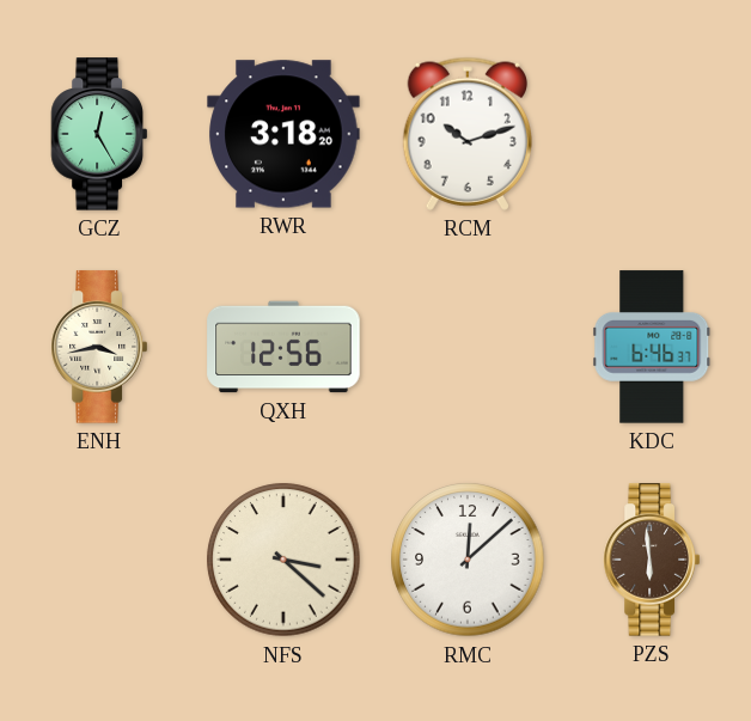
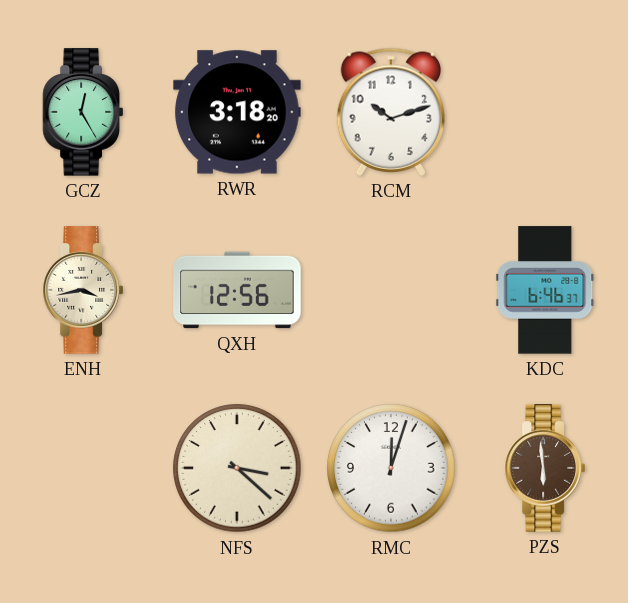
RMC: 12:08 -> 12:03 (391, 468)
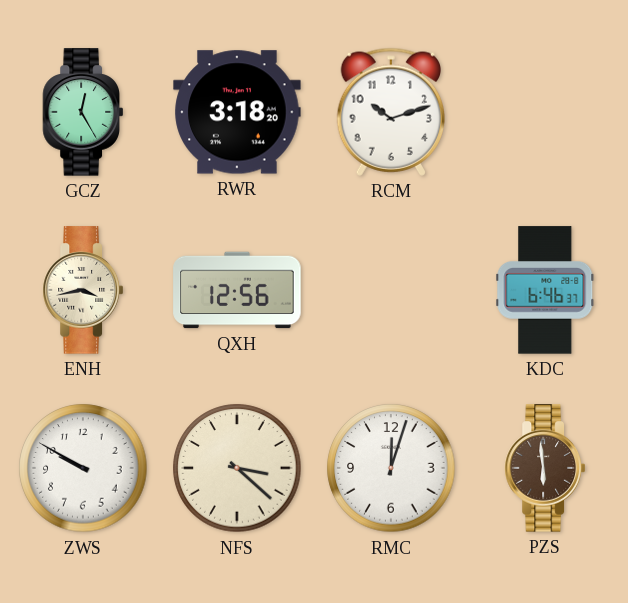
ZWS: none -> 9:50 (83, 468)
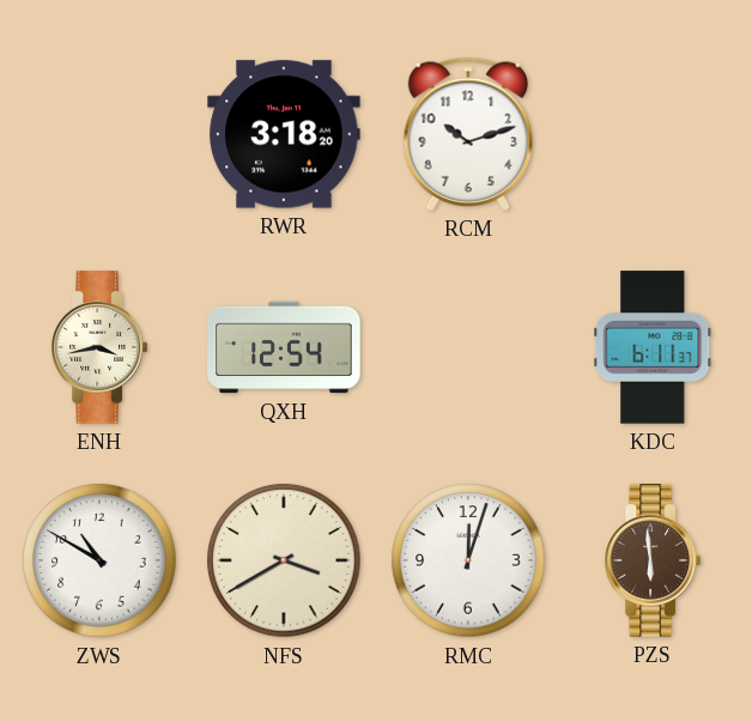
GCZ: 12:25 -> none (82, 112)
QXH: 12:56 -> 12:54 (284, 347)
KDC: 6:46 -> 6:11 (653, 347)
ZWS: 9:50 -> 10:50 (99, 560)
NFS: 3:22 -> 3:40 (284, 560)
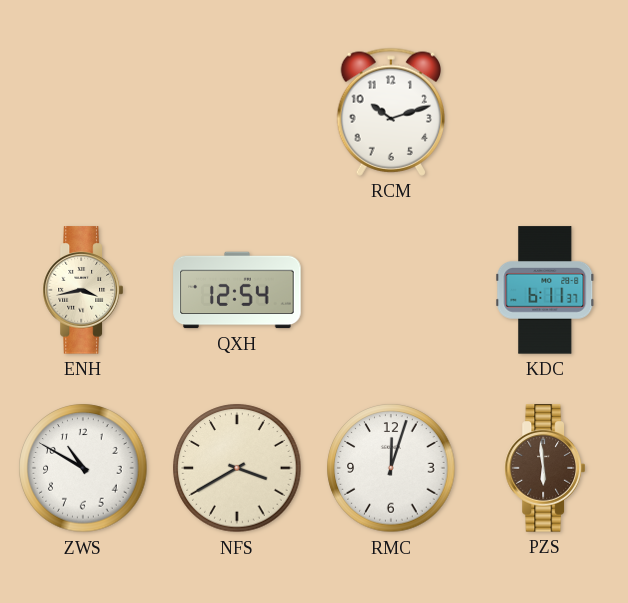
RWR: 3:18 -> none (284, 134)
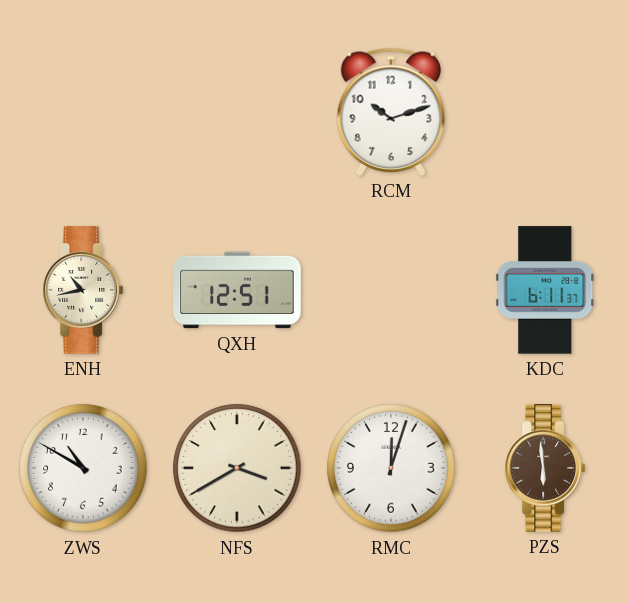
ENH: 3:43 -> 10:43 (82, 290)
QXH: 12:54 -> 12:51 (237, 290)
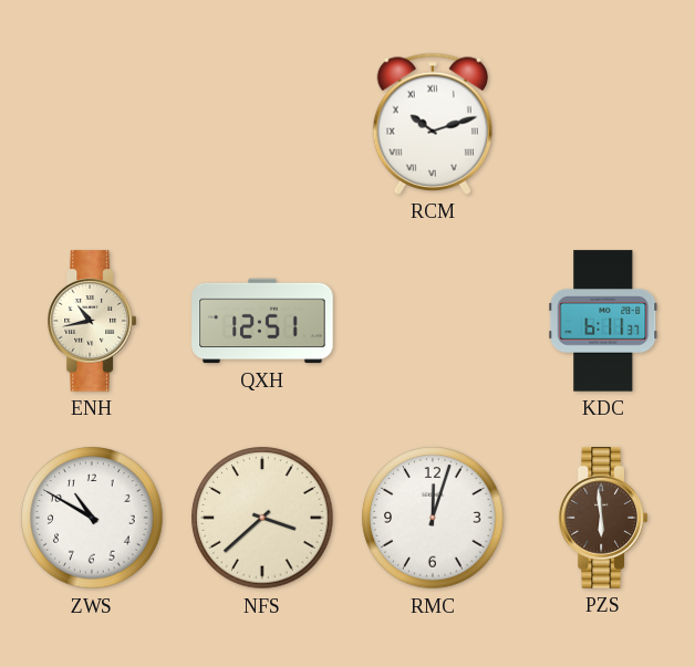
RCM numerals: Arabic -> Roman (432, 124)
NFS: 3:40 -> 3:38 (262, 518)
